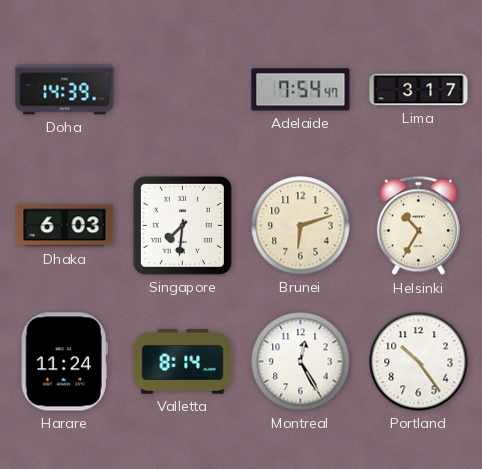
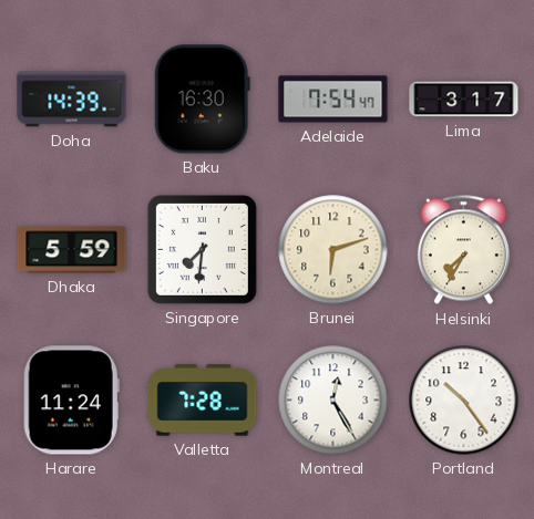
Baku: none -> 16:30 (202, 100)
Dhaka: 6:03 -> 5:59 (72, 250)
Helsinki: 10:35 -> 7:35 (463, 250)
Valletta: 8:14 -> 7:28 (203, 401)
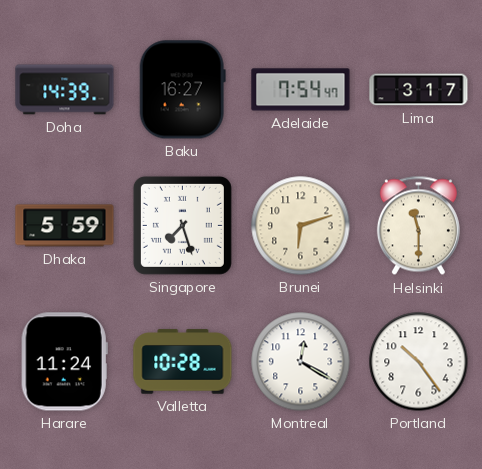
Baku: 16:30 -> 16:27 (182, 90)
Singapore: 7:31 -> 7:27 (182, 225)
Helsinki: 7:35 -> 11:30 (418, 226)
Valletta: 7:28 -> 10:28 (183, 362)
Montreal: 12:25 -> 12:20 (301, 362)
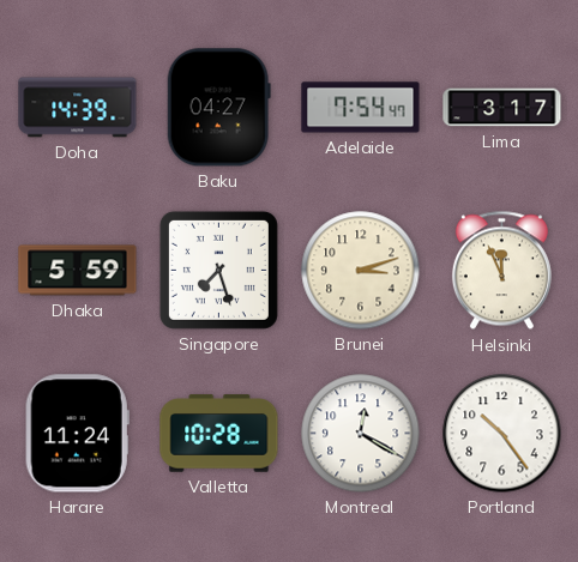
Baku: 16:27 -> 04:27 (218, 108)
Brunei: 6:12 -> 3:12 (361, 271)
Helsinki: 11:30 -> 11:56 (501, 271)
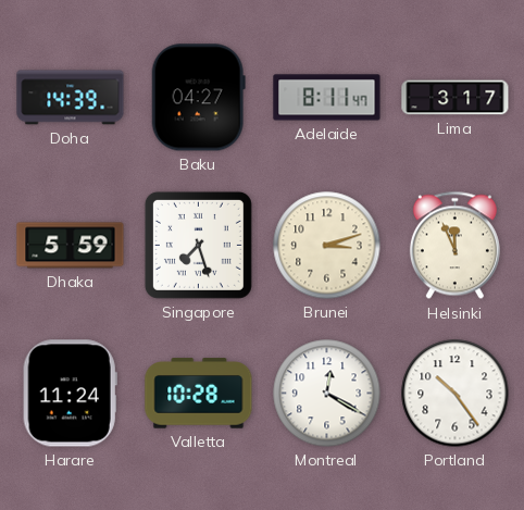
Adelaide: 7:54 -> 8:11 (327, 98)
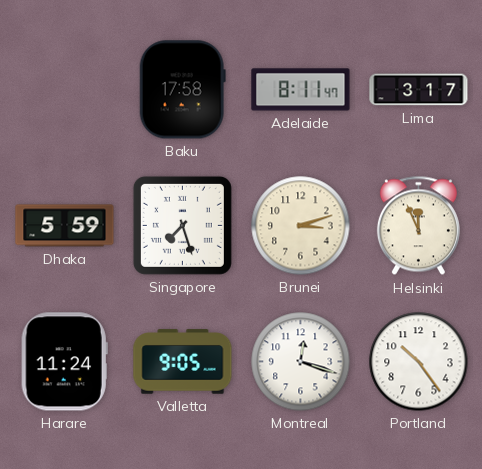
Doha: 14:39 -> none (71, 98)
Baku: 04:27 -> 17:58 (182, 90)
Valletta: 10:28 -> 9:05 (183, 362)
Montreal: 12:20 -> 12:18 (301, 362)
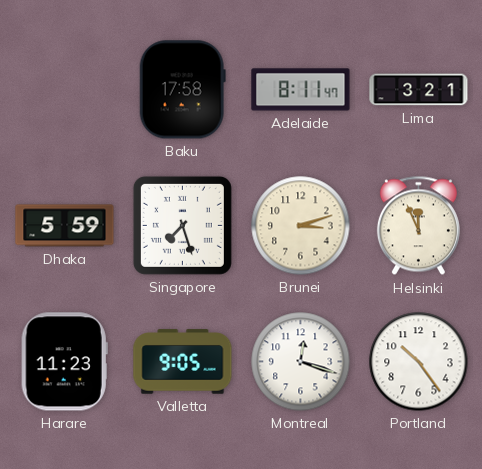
Lima: 3:17 -> 3:21 (419, 90)
Harare: 11:24 -> 11:23 (64, 362)
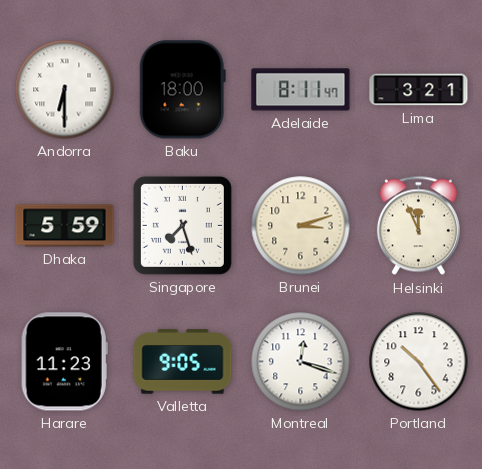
Andorra: none -> 6:30 (65, 90)
Baku: 17:58 -> 18:00 (182, 90)
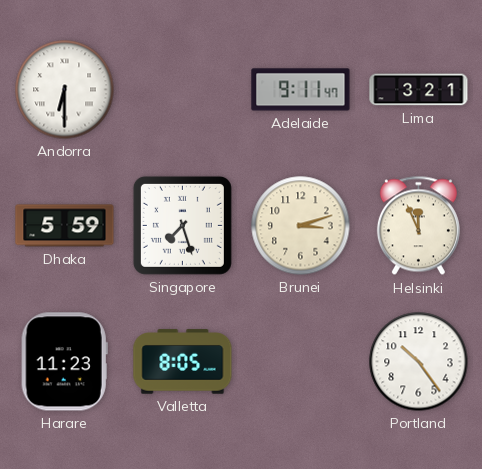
Baku: 18:00 -> none (182, 90)
Adelaide: 8:11 -> 9:11 (301, 90)
Valletta: 9:05 -> 8:05 (183, 362)
Montreal: 12:18 -> none (301, 362)
